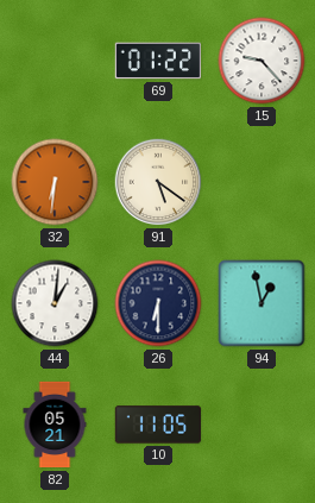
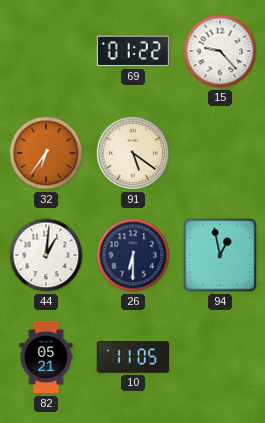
32: 6:31 -> 6:36 (46, 153)
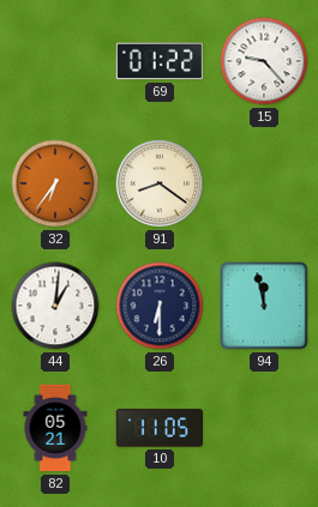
91: 5:21 -> 8:21 (160, 183)
94: 12:58 -> 11:58 (264, 306)
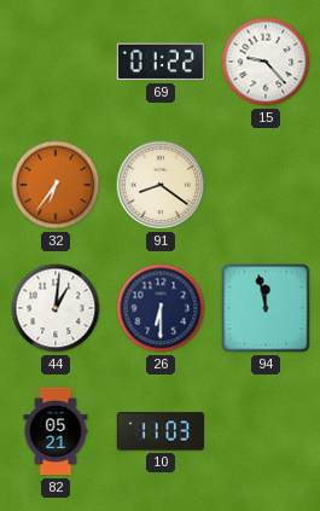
10: 11:05 -> 11:03 (159, 431)
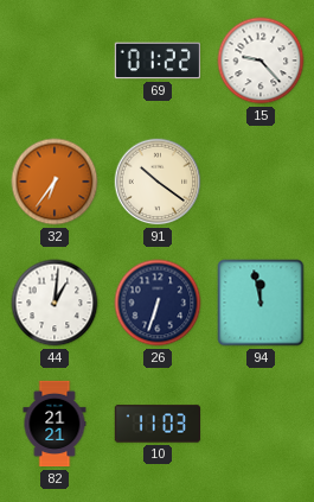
91: 8:21 -> 10:21 (158, 182)
26: 6:30 -> 6:33 (158, 303)
82: 05:21 -> 21:21 (55, 424)
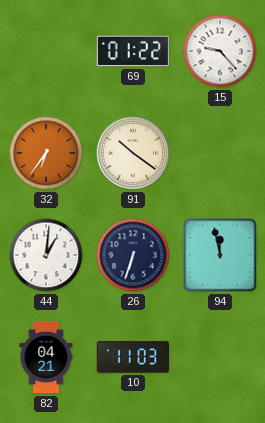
82: 21:21 -> 04:21 (46, 357)
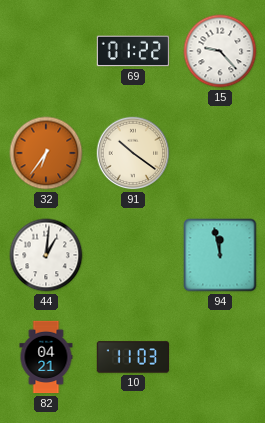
26: 6:33 -> none (133, 255)
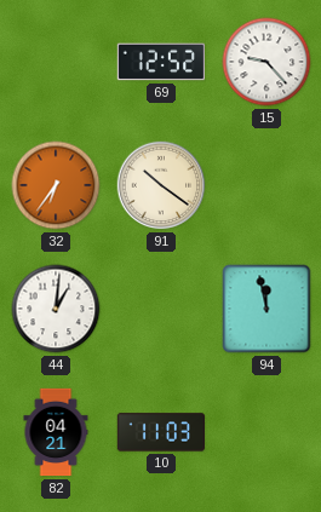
69: 01:22 -> 12:52 (160, 62)
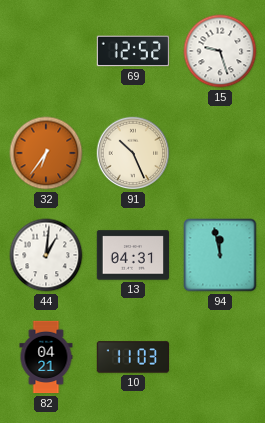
15: 9:23 -> 9:27 (220, 51)
91: 10:21 -> 10:26 (133, 153)
13: none -> 04:31 (132, 255)
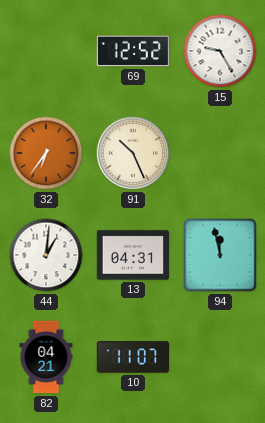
15: 9:27 -> 9:25 (220, 51)
10: 11:03 -> 11:07 (132, 357)
